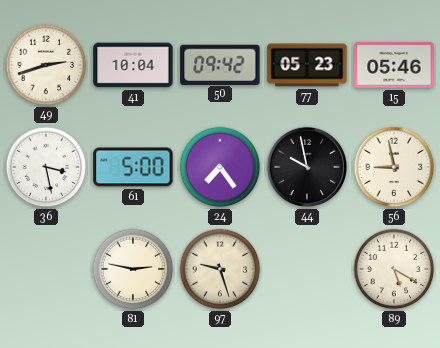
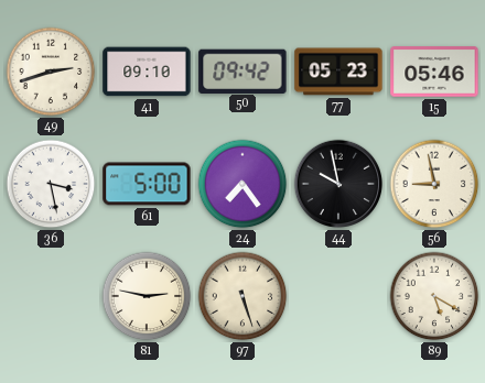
41: 10:04 -> 09:10 (147, 72)
97: 9:27 -> 5:27 (242, 296)
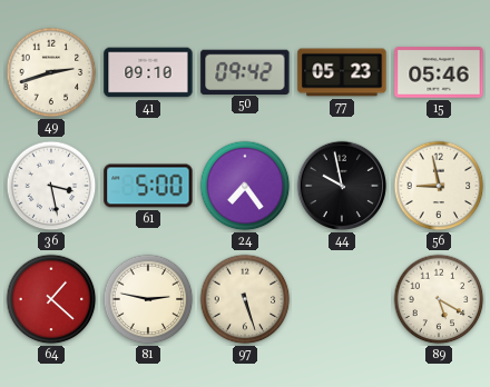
64: none -> 1:22 (51, 299)
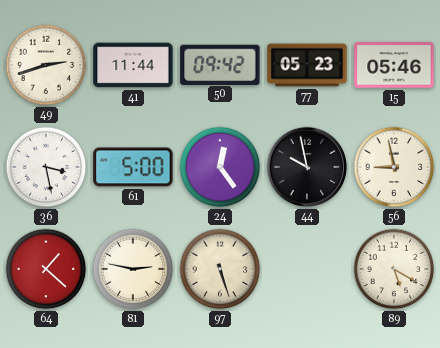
41: 09:10 -> 11:44 (133, 65)
24: 7:24 -> 12:24 (220, 167)
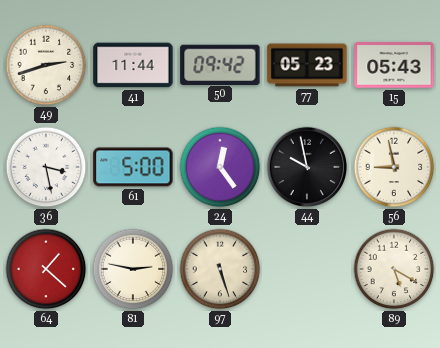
15: 05:46 -> 05:43 (394, 65)
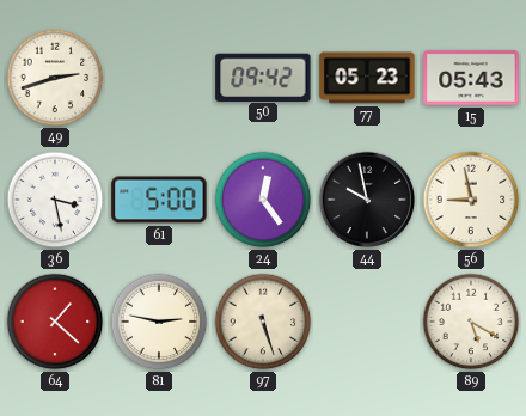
41: 11:44 -> none (133, 65)
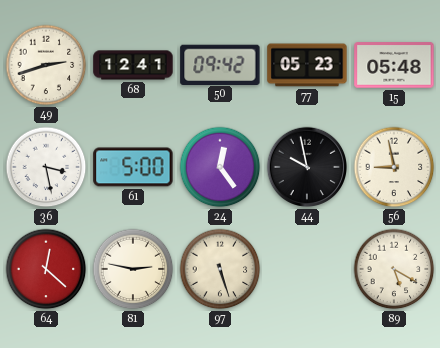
68: none -> 12:41 (133, 65)
15: 05:43 -> 05:48 (394, 65)
64: 1:22 -> 12:22 (46, 269)
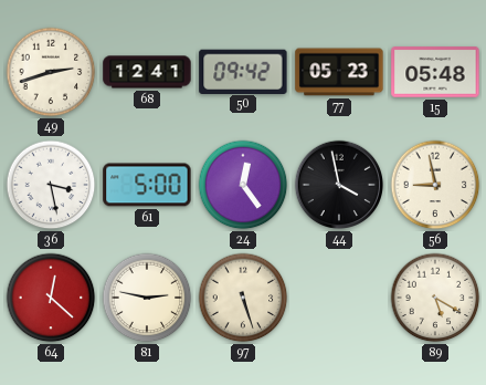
44: 9:58 -> 3:58 (339, 185)
